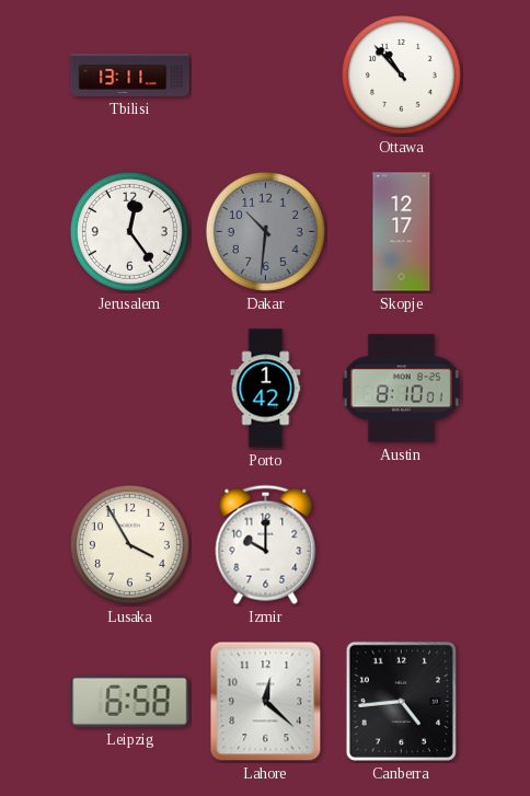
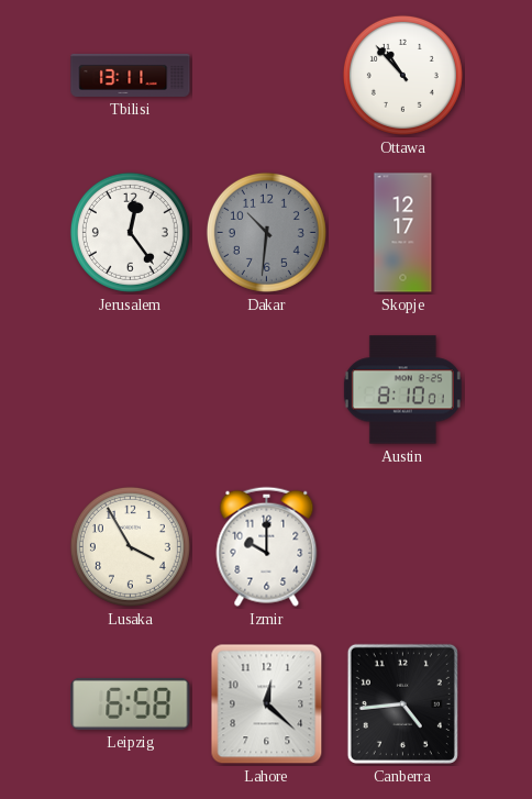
Porto: 1:42 -> none (266, 389)
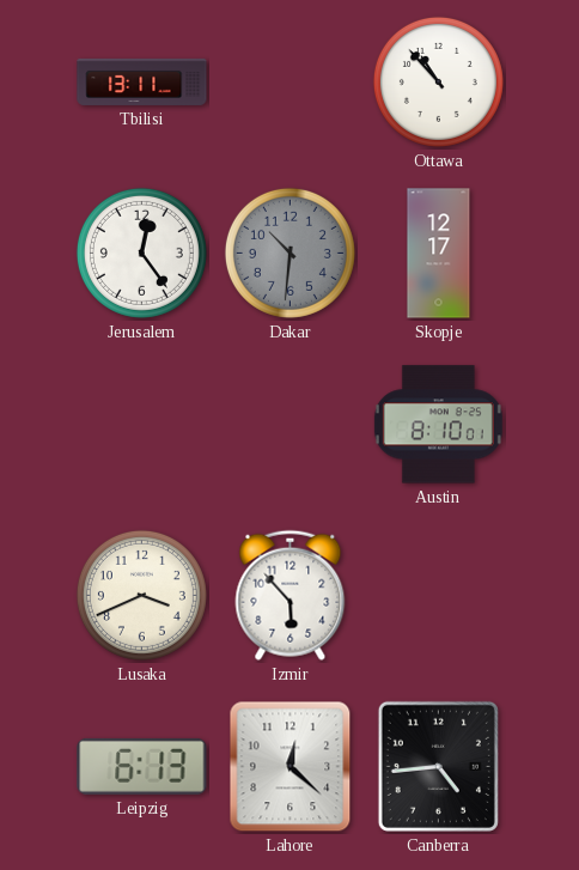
Lusaka: 3:55 -> 3:41 (141, 595)
Izmir: 10:00 -> 5:53 (291, 595)
Leipzig: 6:58 -> 6:13 (142, 766)
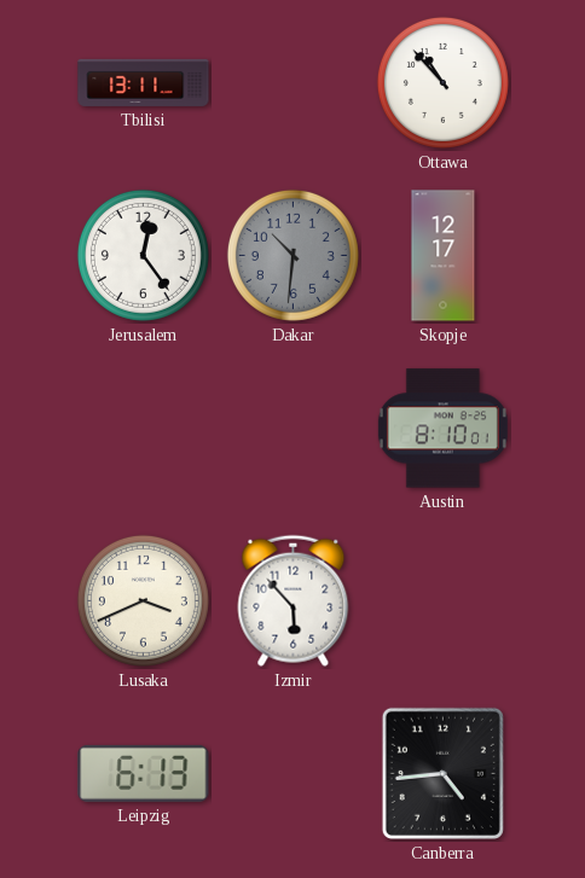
Lahore: 12:22 -> none (291, 767)
